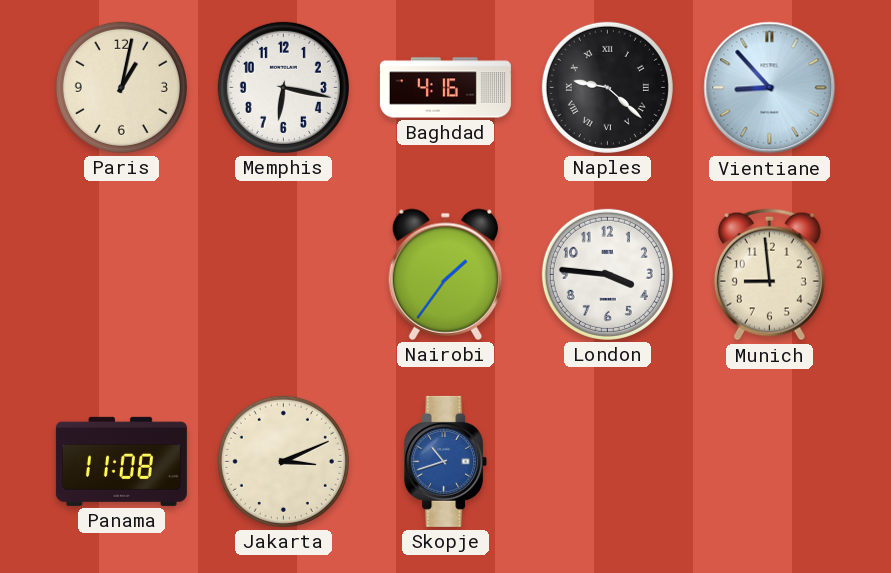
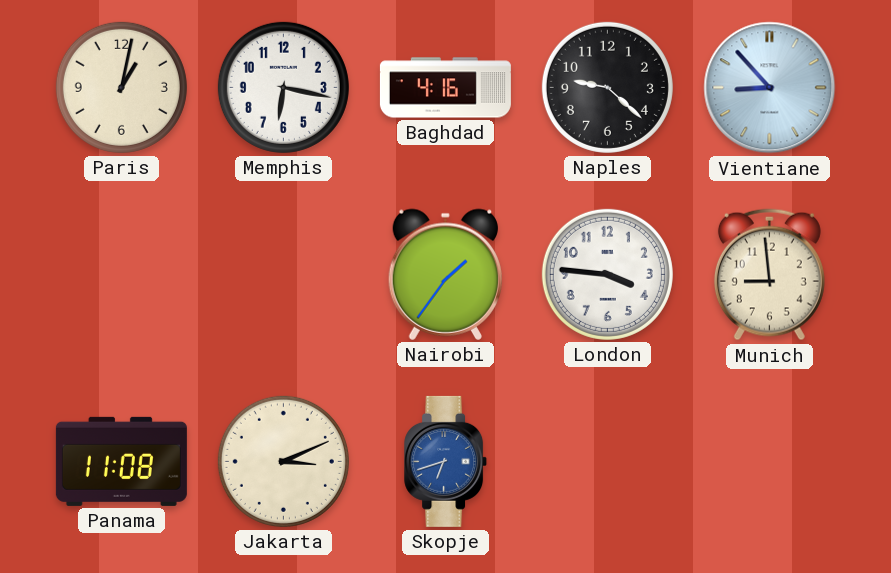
Naples numerals: Roman -> Arabic (607, 87)
Skopje: 10:42 -> 6:42 (446, 461)
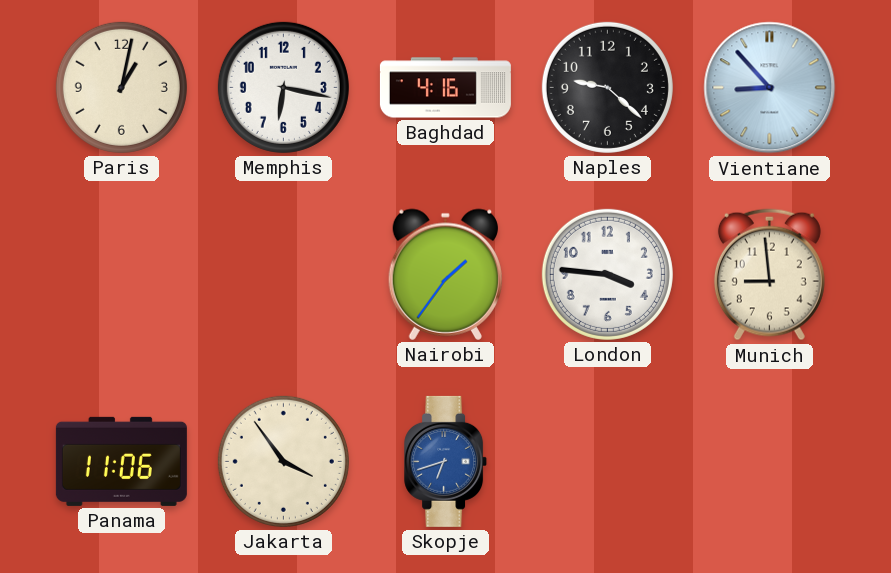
Panama: 11:08 -> 11:06 (121, 461)
Jakarta: 3:11 -> 3:54 (283, 461)
